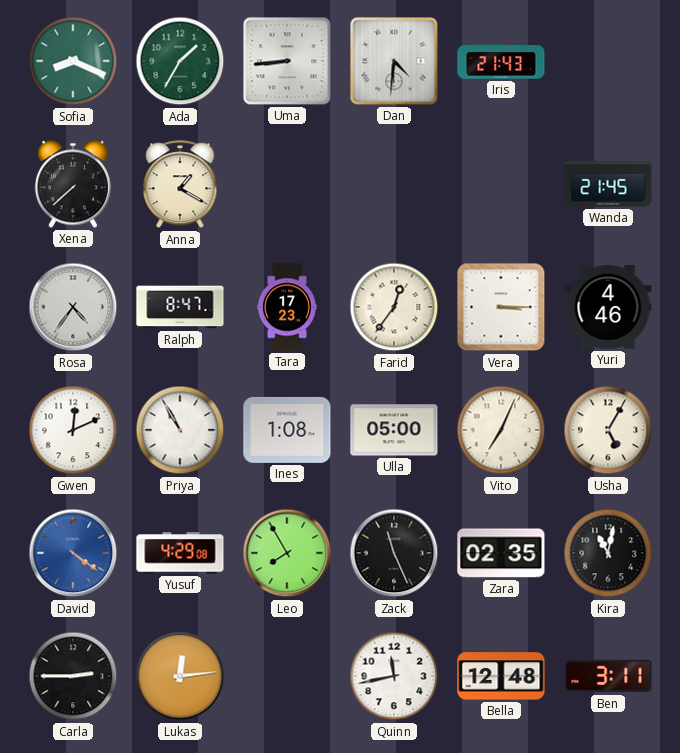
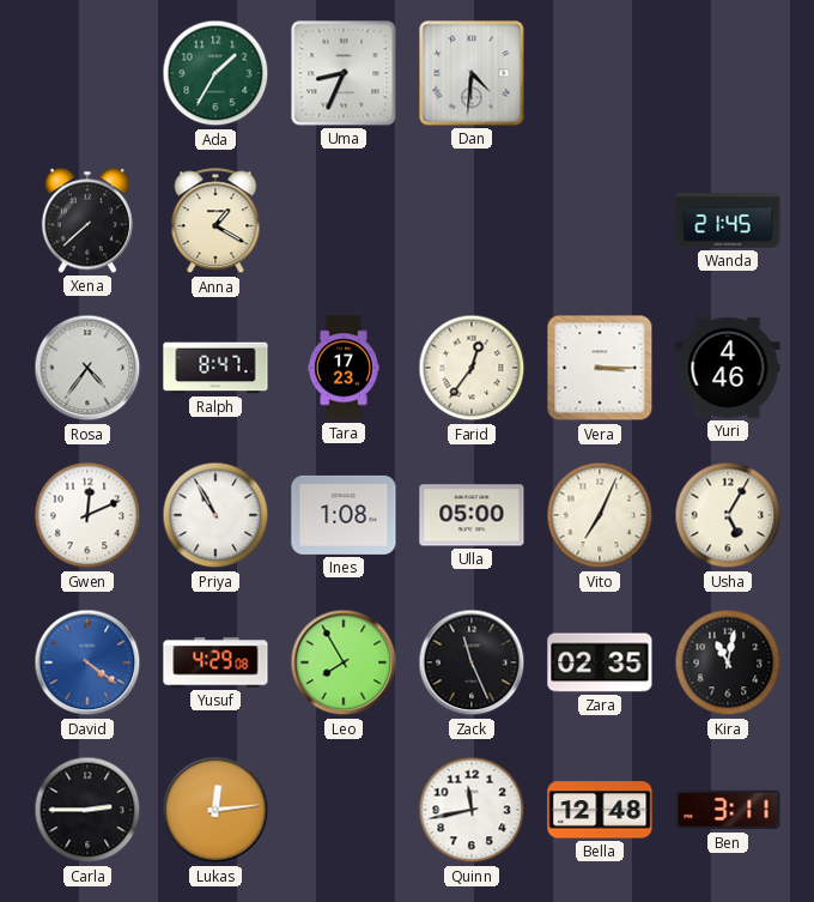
Sofia: 8:19 -> none (73, 61)
Uma: 8:44 -> 8:34 (344, 73)
Iris: 21:43 -> none (501, 61)
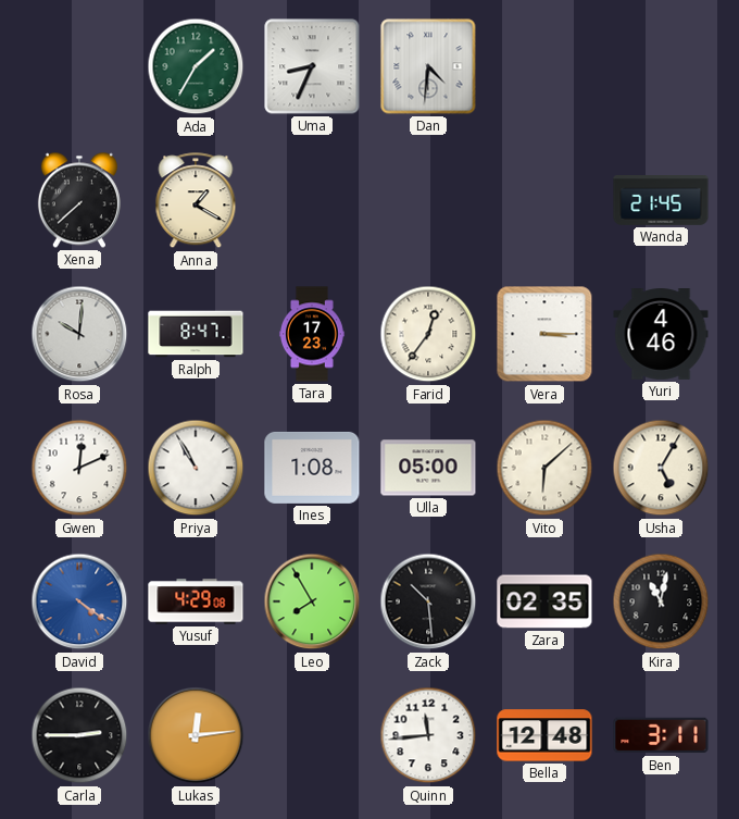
Rosa: 4:36 -> 10:01 (79, 334)
Vito: 7:04 -> 6:08 (544, 468)
Zack: 11:26 -> 10:29 (428, 601)
Quinn: 11:43 -> 11:44 (428, 735)
